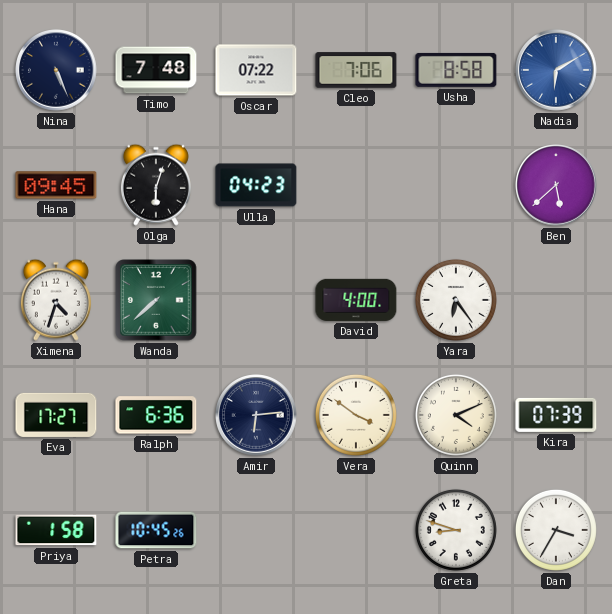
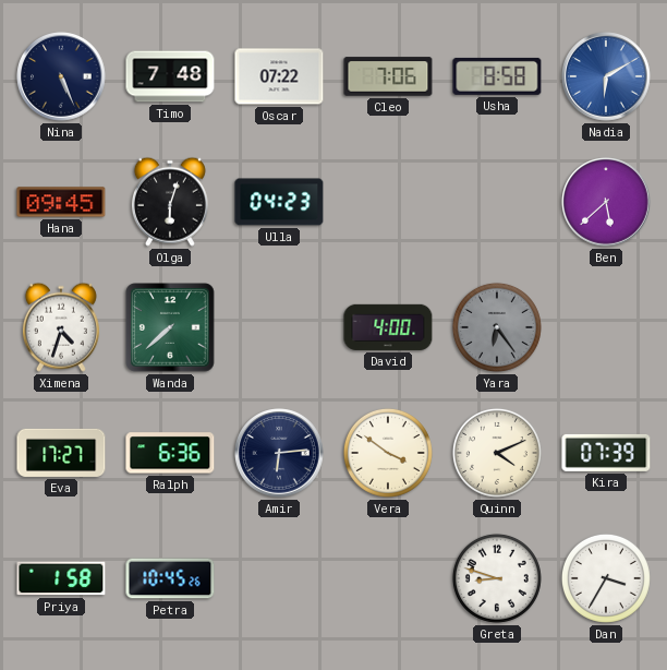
Yara dial: white -> grey (497, 327)
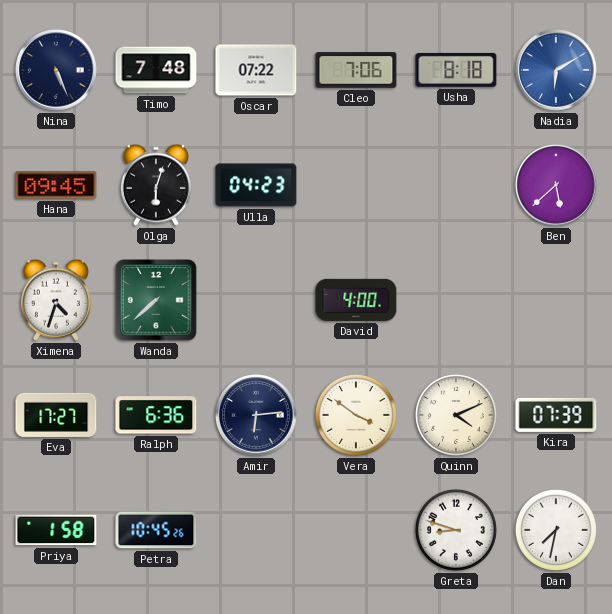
Usha: 8:58 -> 8:18 (456, 70)
Yara: 6:24 -> none (497, 327)
Dan: 3:35 -> 7:32 (556, 530)
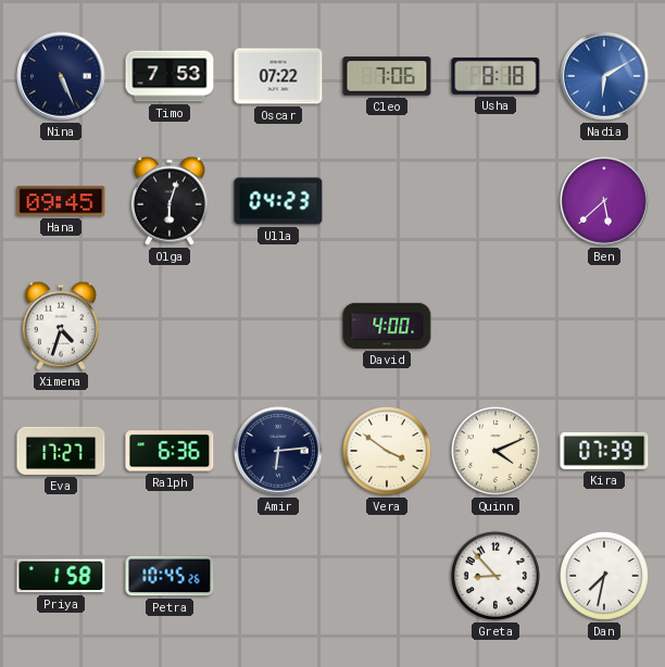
Timo: 7:48 -> 7:53 (170, 76)
Wanda: 7:38 -> none (156, 300)
Greta: 8:48 -> 8:53 (495, 576)
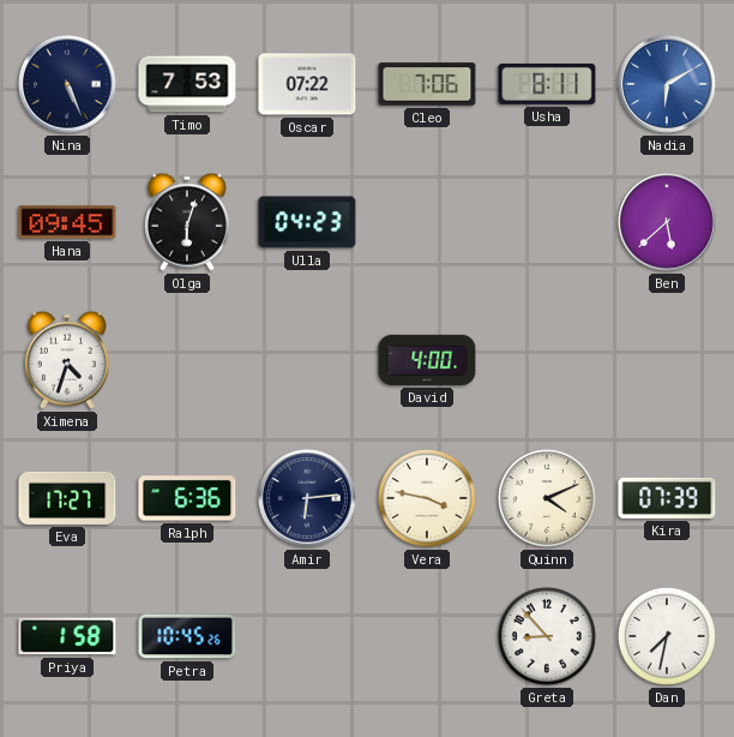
Usha: 8:18 -> 8:11 (547, 84)
Vera: 3:51 -> 3:47 (427, 498)
